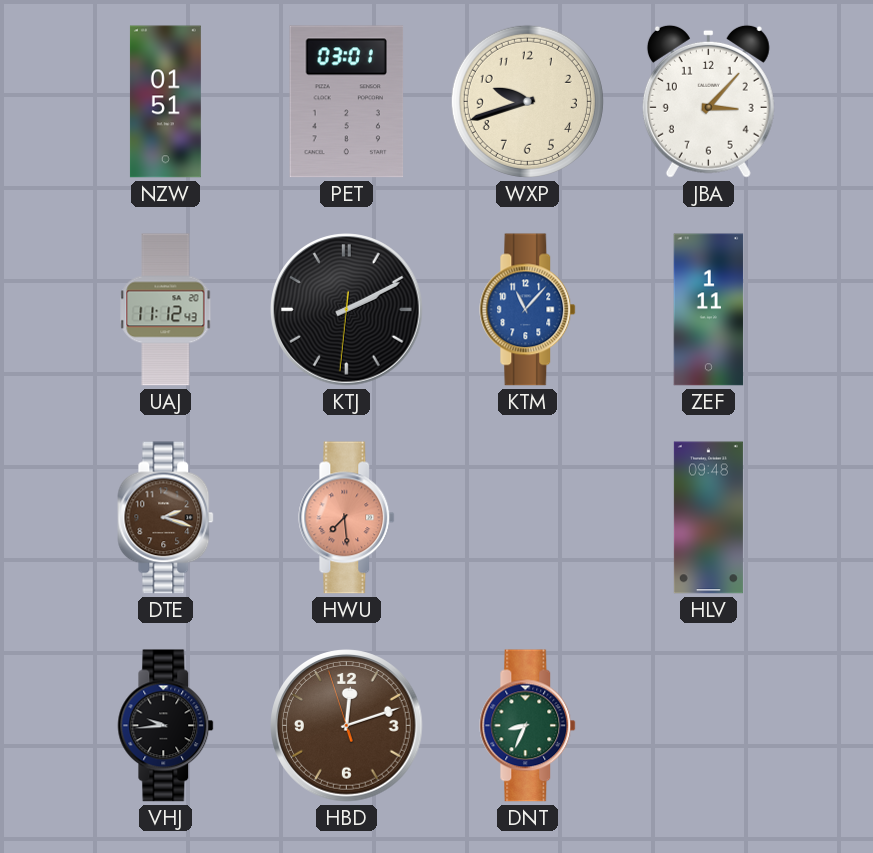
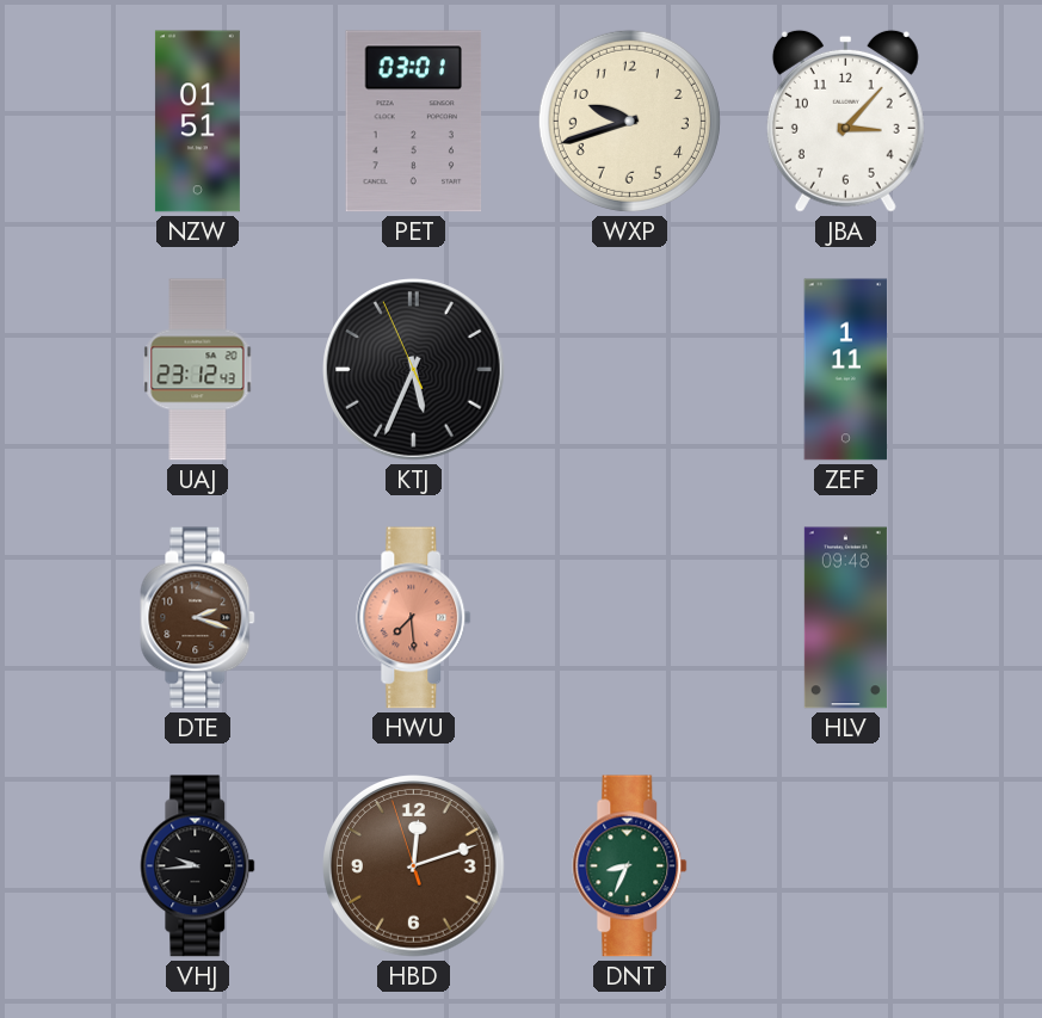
UAJ: 11:12 -> 23:12 (198, 370)
KTJ: 2:10 -> 5:33 (414, 370)
KTM: 11:07 -> none (528, 310)
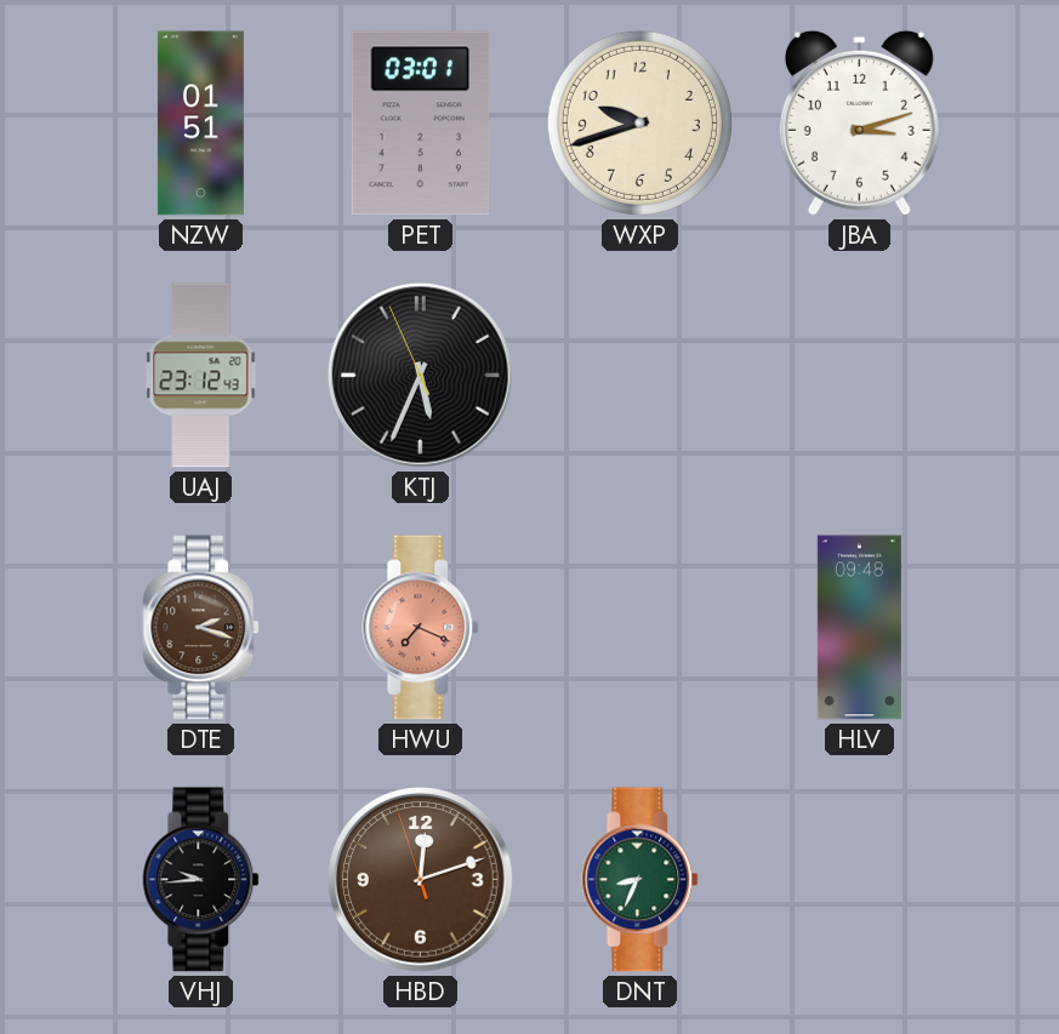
JBA: 3:07 -> 3:12 (859, 122)
ZEF: 1:11 -> none (846, 370)
HWU: 7:29 -> 7:19 (421, 628)
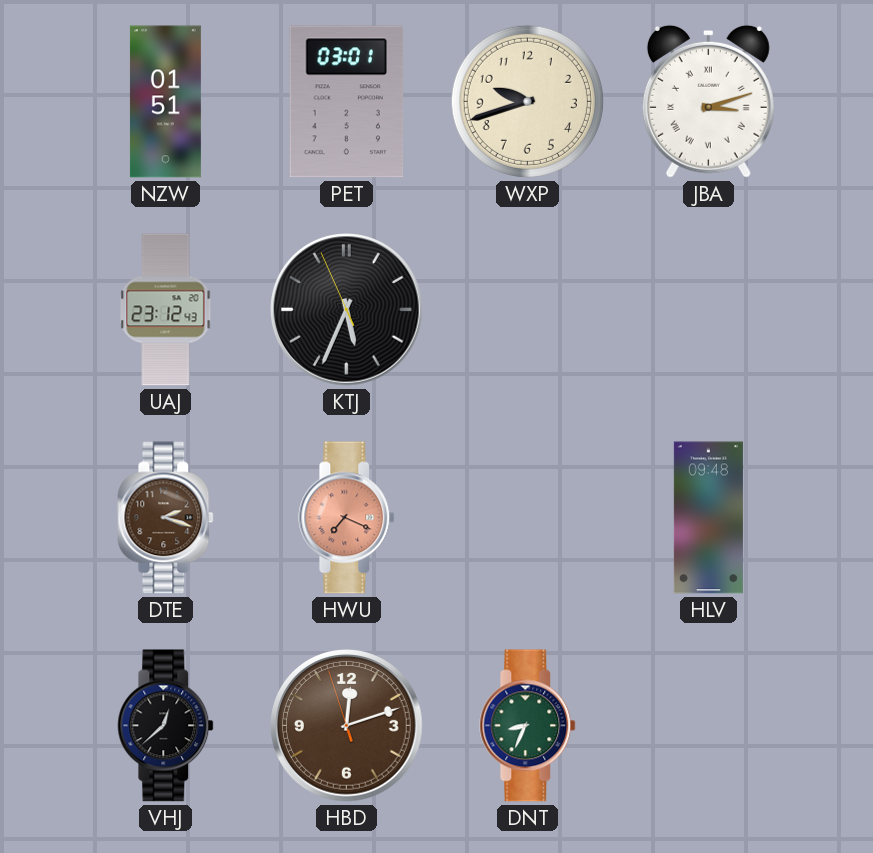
JBA numerals: Arabic -> Roman (708, 101)
VHJ: 9:44 -> 12:38 (166, 726)
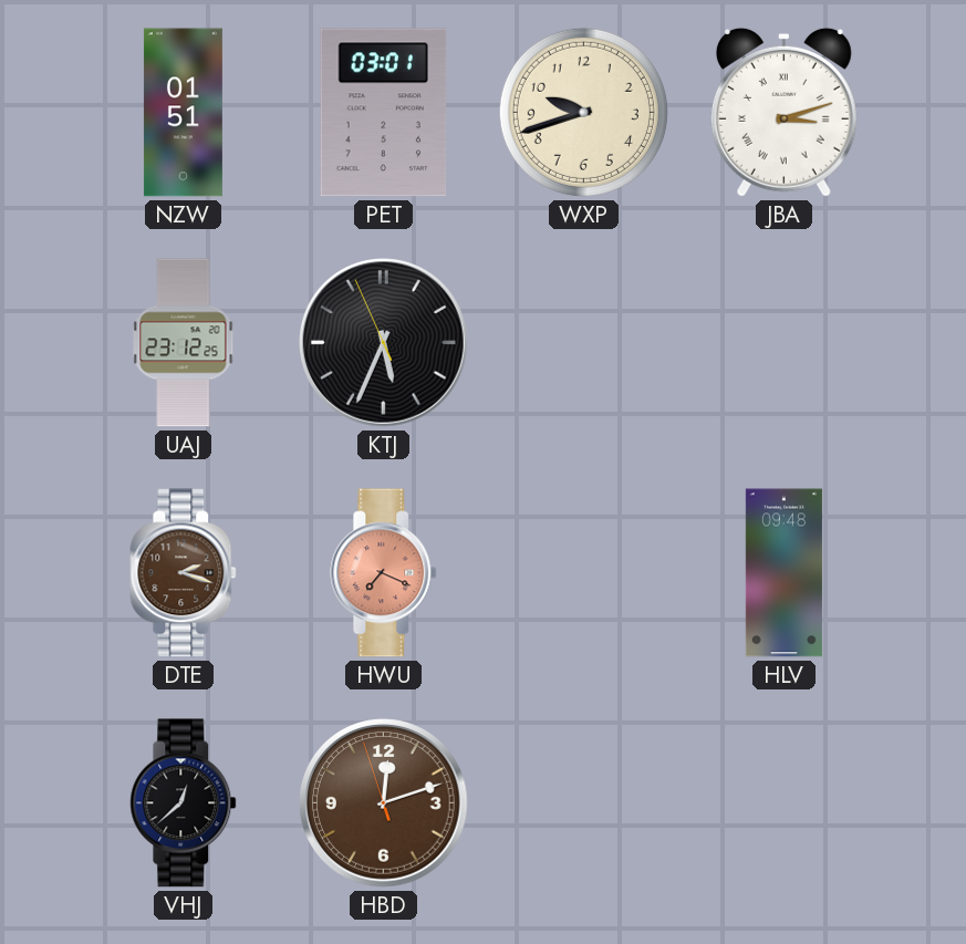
UAJ: 23:12:43 -> 23:12:25 (184, 343)
DNT: 8:34 -> none (528, 726)
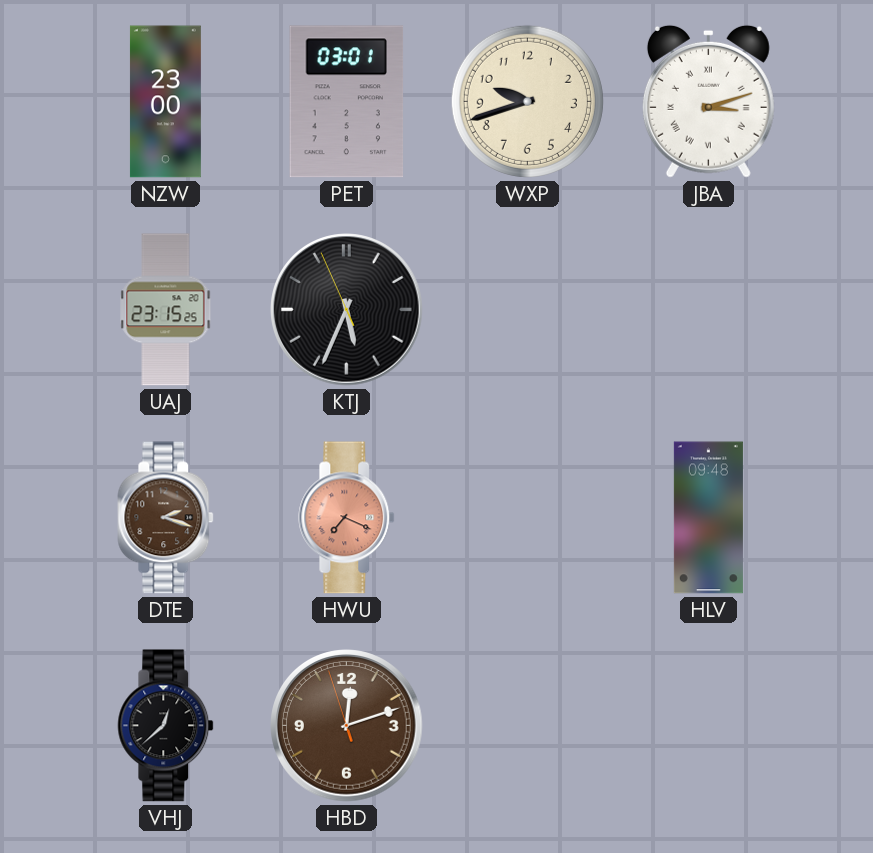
NZW: 01:51 -> 23:00 (165, 102)
UAJ: 23:12 -> 23:15 (166, 310)
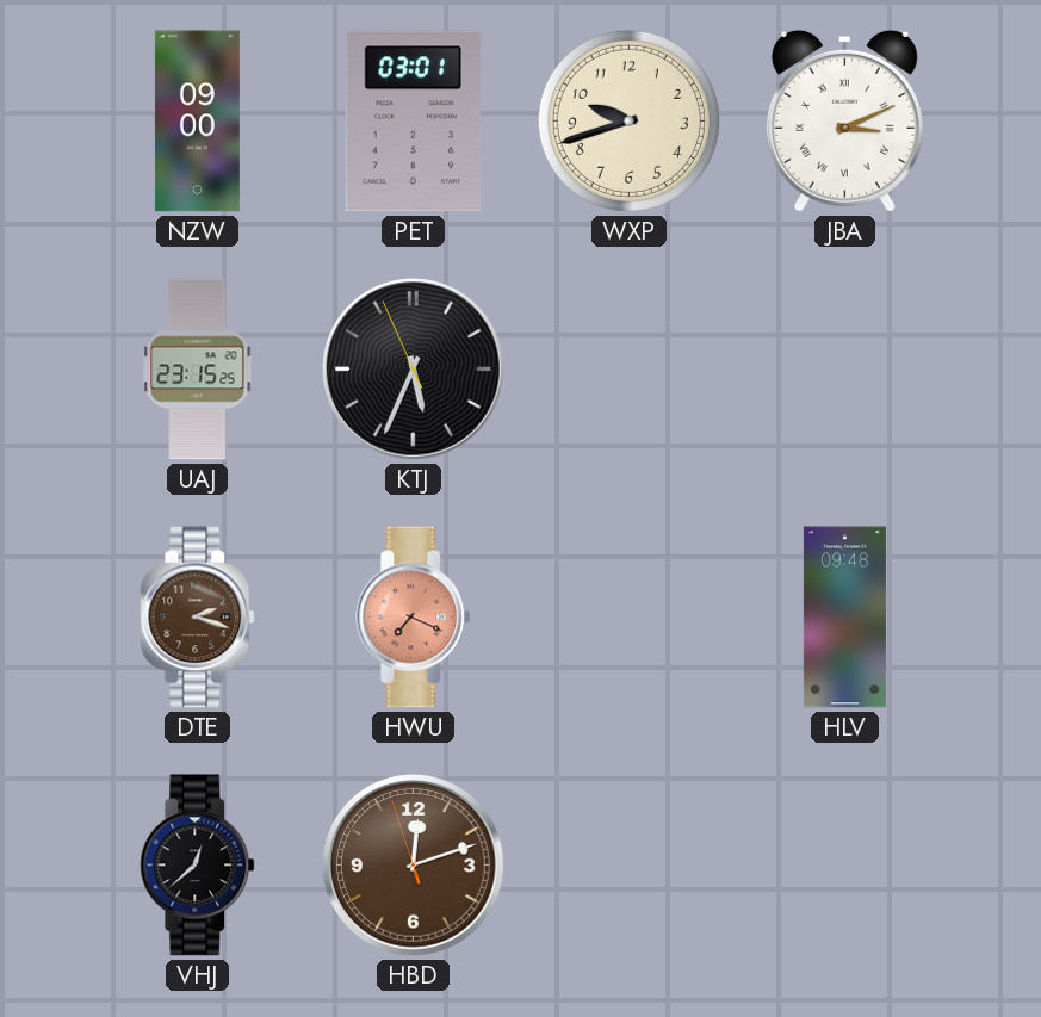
NZW: 23:00 -> 09:00 (197, 122)
JBA: 3:12 -> 3:11 (844, 120)
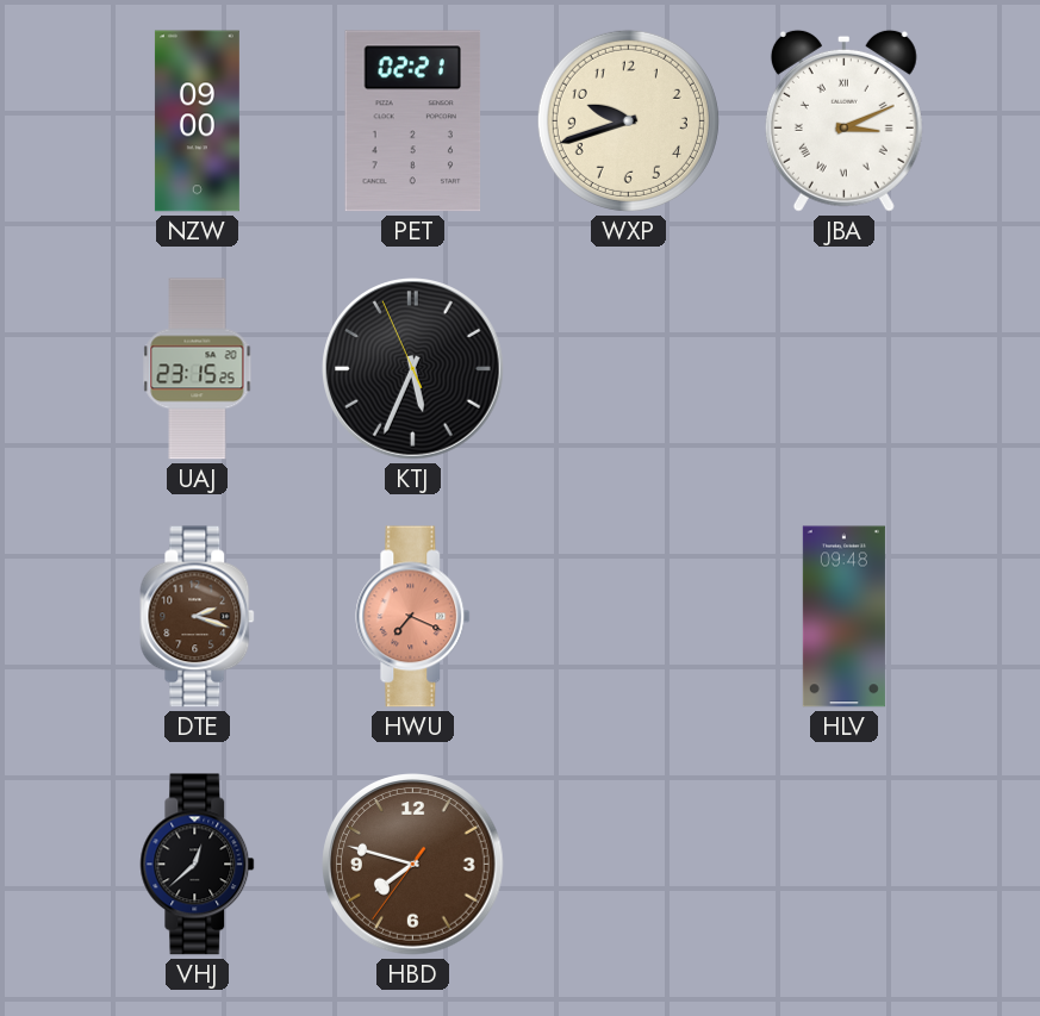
PET: 03:01 -> 02:21 (413, 121)
HBD: 12:11 -> 7:47 (413, 865)
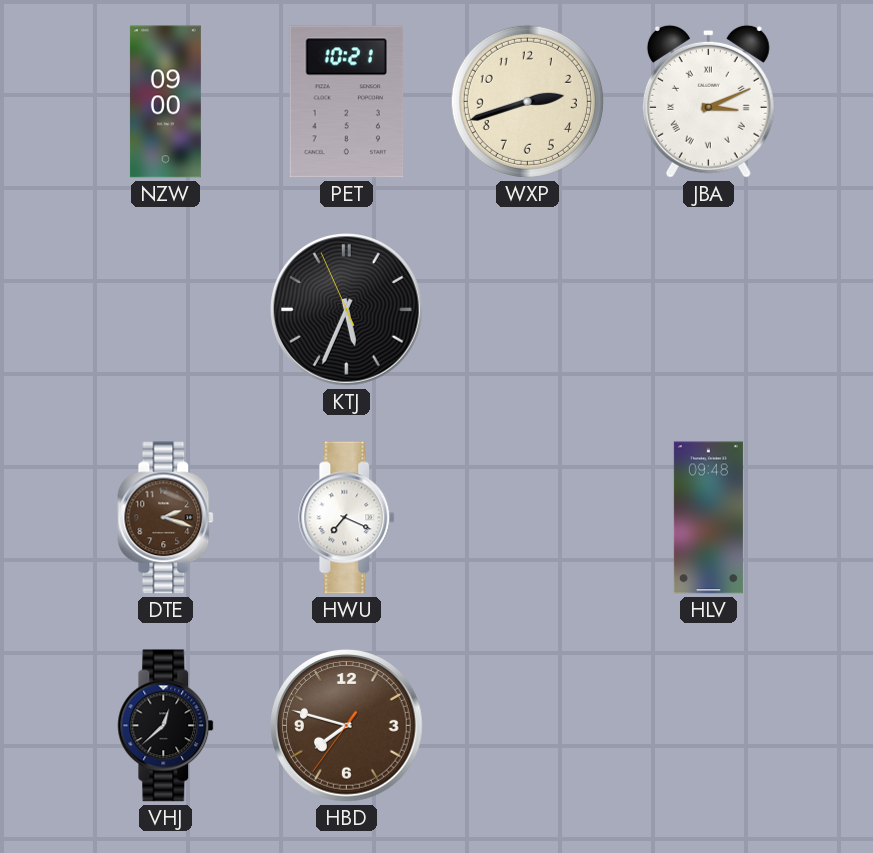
PET: 02:21 -> 10:21 (347, 102)
WXP: 9:42 -> 2:42 (527, 101)
UAJ: 23:15 -> none (198, 369)
HWU dial: salmon -> white (347, 518)
